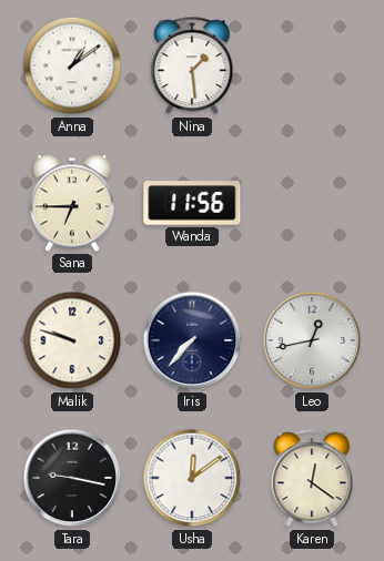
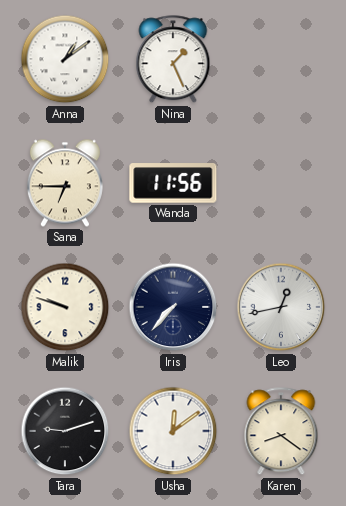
Nina: 1:29 -> 1:26 (173, 60)
Tara: 9:17 -> 9:12 (65, 431)
Karen: 12:21 -> 8:21 (281, 432)
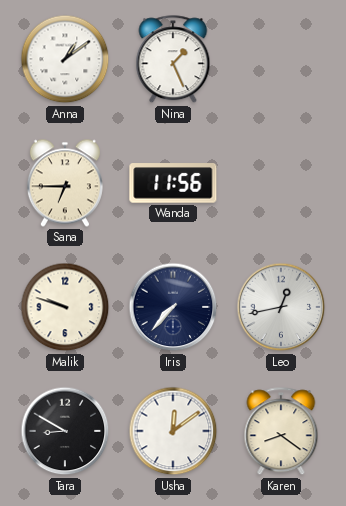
Tara: 9:12 -> 8:50 (65, 431)
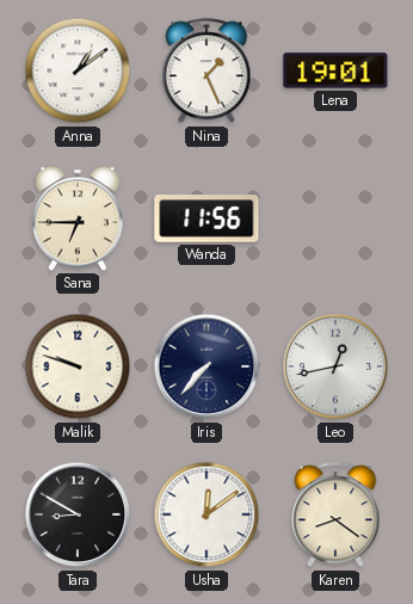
Lena: none -> 19:01 (335, 70)
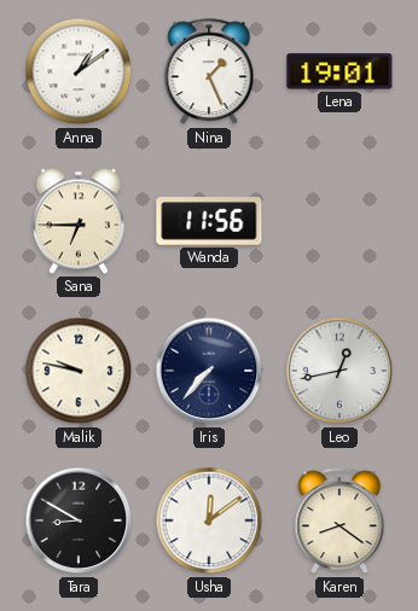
Malik: 9:48 -> 9:47 (79, 371)
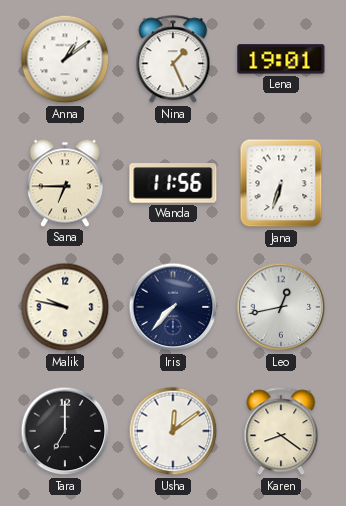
Jana: none -> 6:33 (281, 183)
Tara: 8:50 -> 7:00 (65, 431)
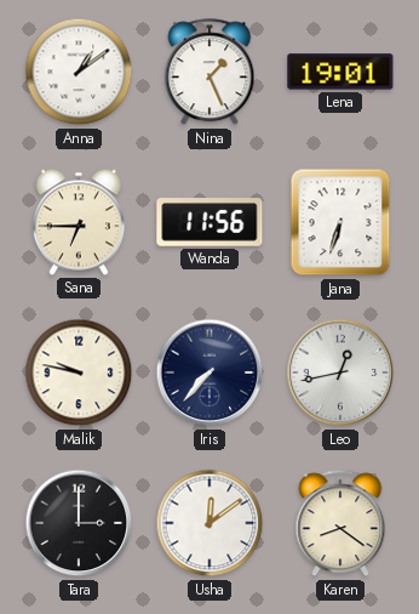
Tara: 7:00 -> 3:00 (79, 523)
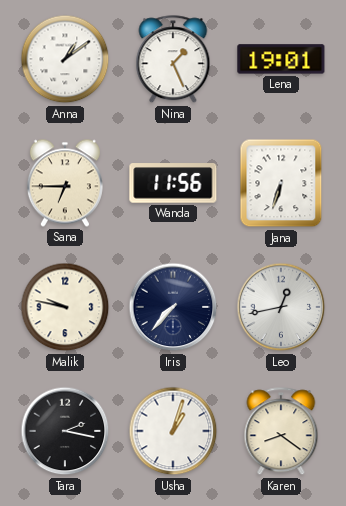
Tara: 3:00 -> 2:17 (65, 431)
Usha: 12:09 -> 1:03 (173, 431)
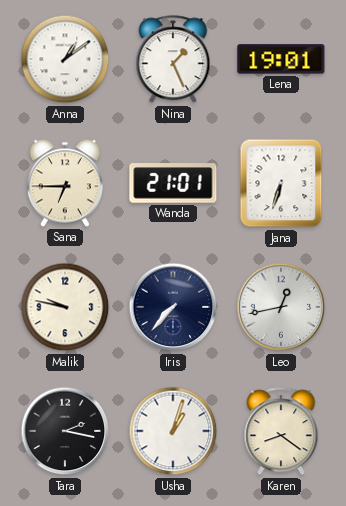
Wanda: 11:56 -> 21:01 (173, 183)
